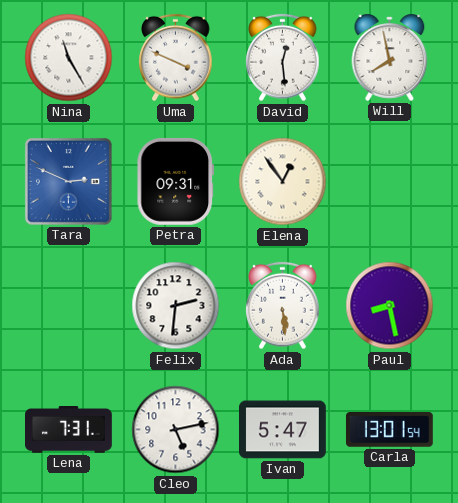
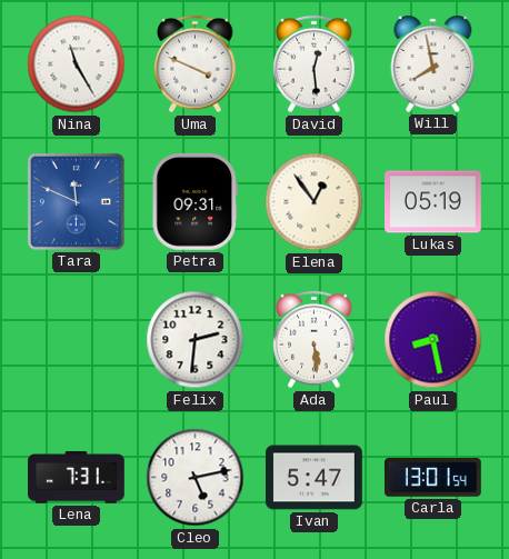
Tara: 2:49 -> 11:49 (76, 201)
Lukas: none -> 05:19 (433, 202)
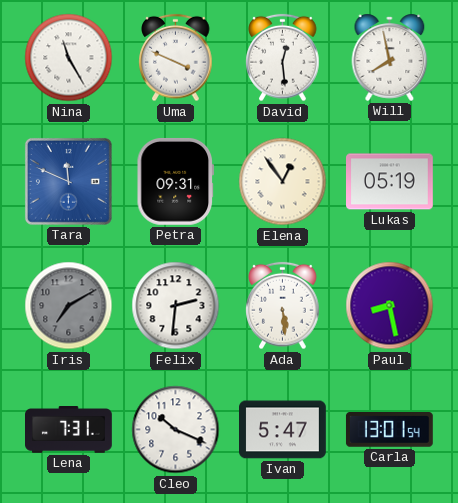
Iris: none -> 7:10 (69, 306)
Cleo: 5:13 -> 10:19 (176, 430)
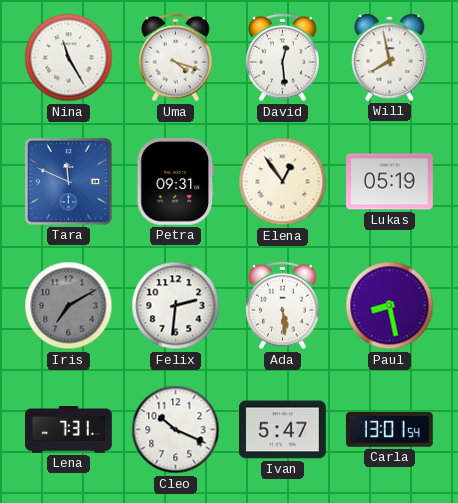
Uma: 3:49 -> 4:18 (176, 58)
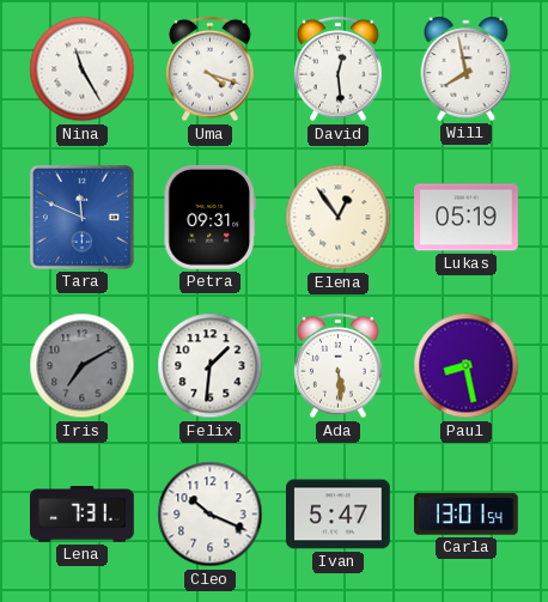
Felix: 2:31 -> 1:31 (211, 366)
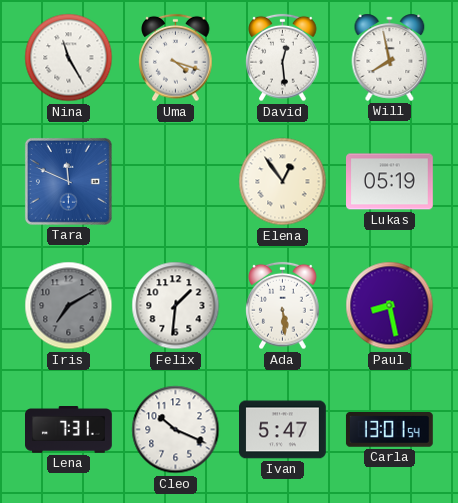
Petra: 09:31 -> none (209, 217)
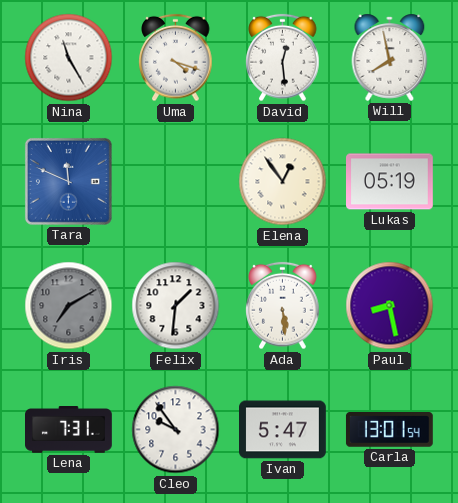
Cleo: 10:19 -> 9:54 (176, 430)
